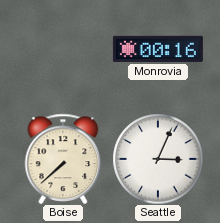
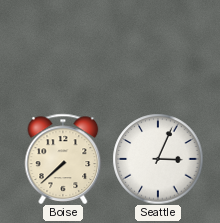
Monrovia: 00:16 -> none (158, 49)
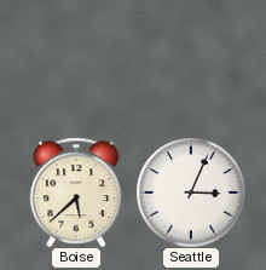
Boise: 7:38 -> 5:38 (76, 193)
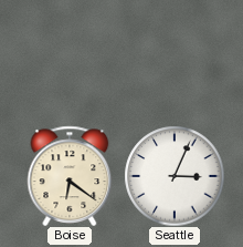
Boise: 5:38 -> 6:21 (70, 176)
